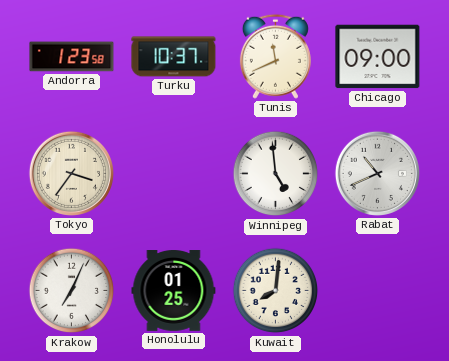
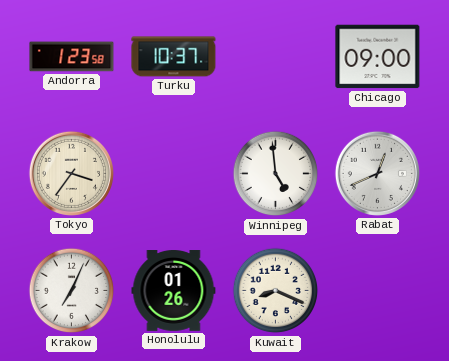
Tunis: 11:41 -> none (275, 56)
Rabat: 10:41 -> 12:41 (377, 173)
Honolulu: 01:25 -> 01:26 (174, 291)
Kuwait: 8:01 -> 8:19 (276, 291)
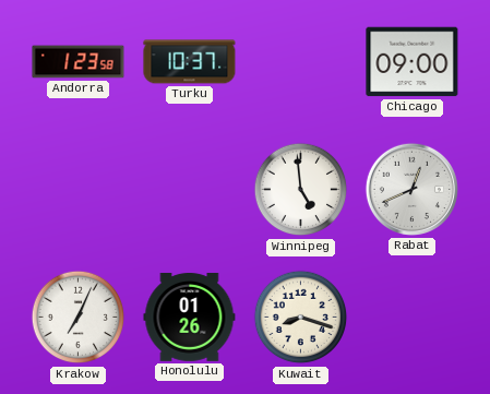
Tokyo: 3:36 -> none (71, 173)
Kuwait: 8:19 -> 8:18 (301, 318)
